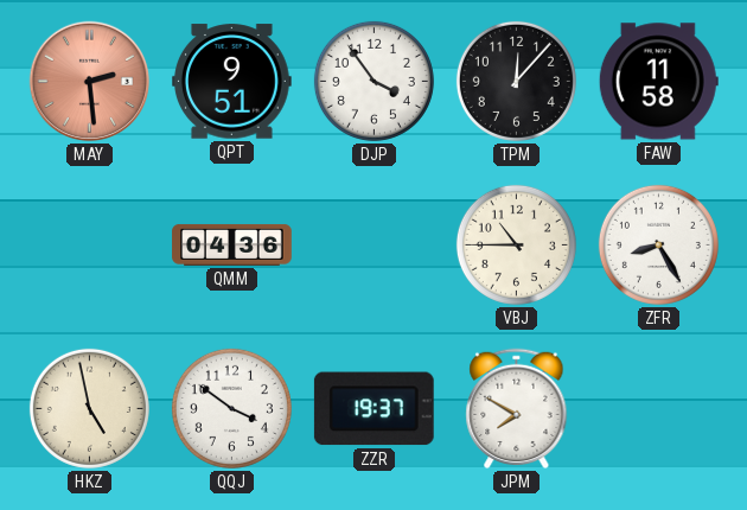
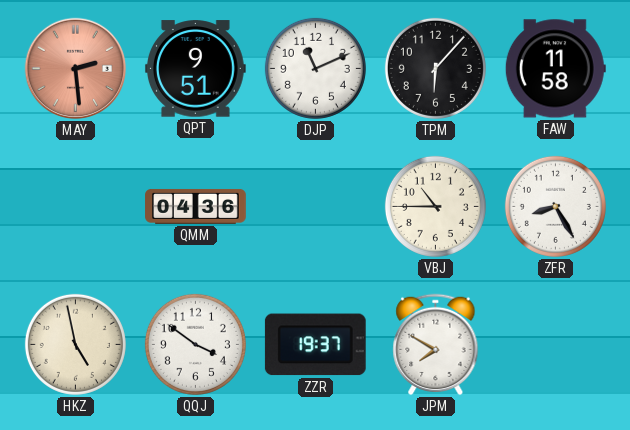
DJP: 3:54 -> 11:11 (315, 68)
TPM: 12:07 -> 6:07 (435, 68)
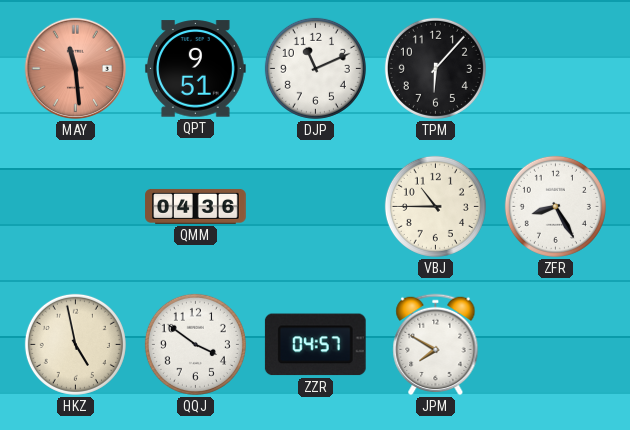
MAY: 2:29 -> 11:29 (76, 69)
FAW: 11:58 -> none (555, 69)
ZZR: 19:37 -> 04:57 (315, 345)
